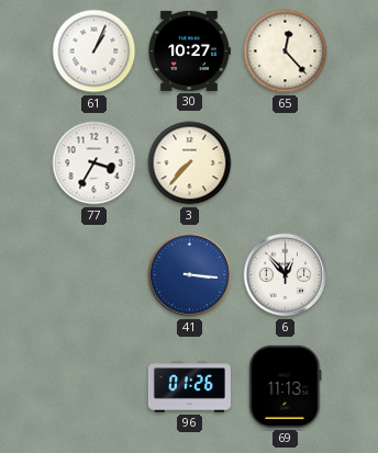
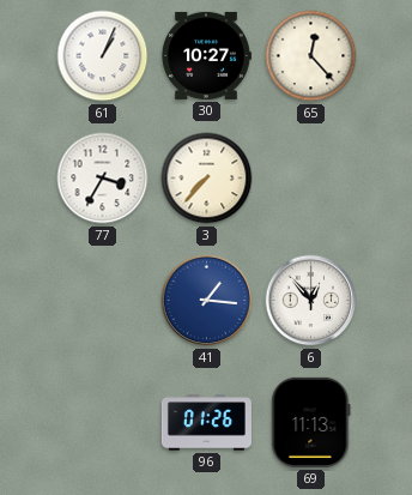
41: 3:16 -> 1:16 (207, 301)
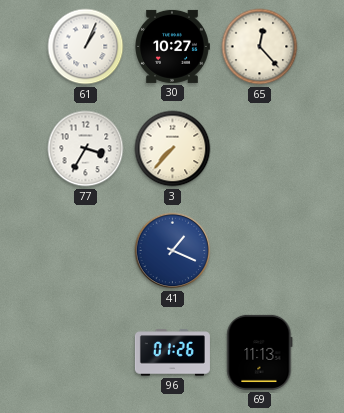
41: 1:16 -> 1:19 (173, 251)
6: 12:53 -> none (311, 301)
